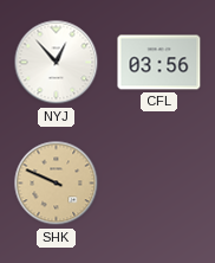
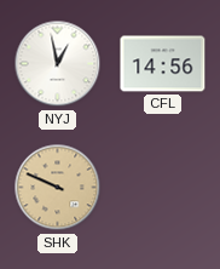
NYJ: 12:53 -> 12:58 (58, 64)
CFL: 03:56 -> 14:56 (163, 64)
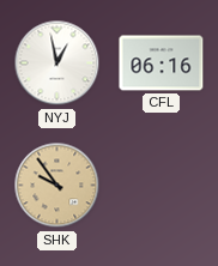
CFL: 14:56 -> 06:16 (162, 64)
SHK: 9:49 -> 9:54 (57, 186)
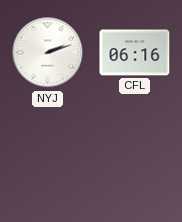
NYJ: 12:58 -> 2:12 (48, 53)
SHK: 9:54 -> none (57, 186)
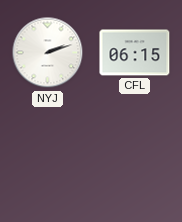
CFL: 06:16 -> 06:15 (135, 53)
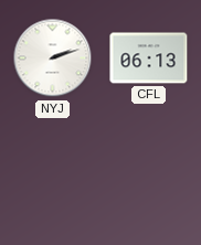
CFL: 06:15 -> 06:13 (149, 58)
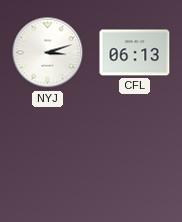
NYJ: 2:12 -> 3:12 (48, 53)
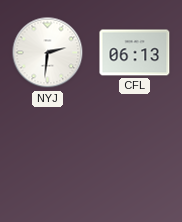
NYJ: 3:12 -> 2:31 (48, 53)
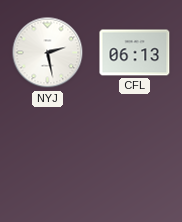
NYJ: 2:31 -> 2:28 (48, 53)
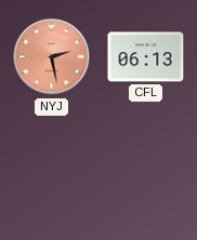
NYJ dial: white -> salmon (52, 57)
